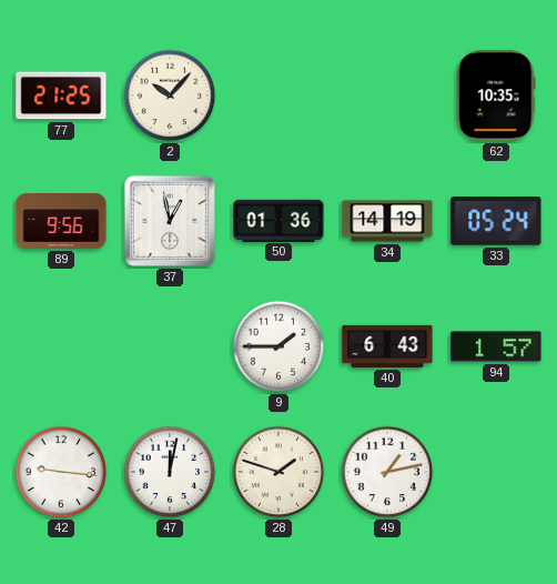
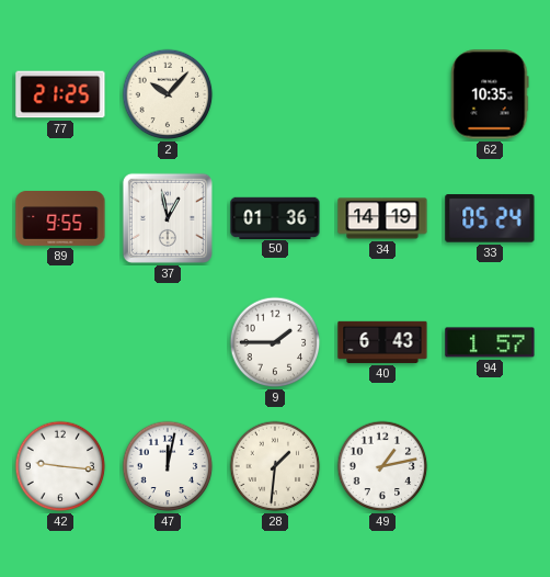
89: 9:56 -> 9:55 (60, 219)
28: 1:48 -> 1:31 (275, 466)
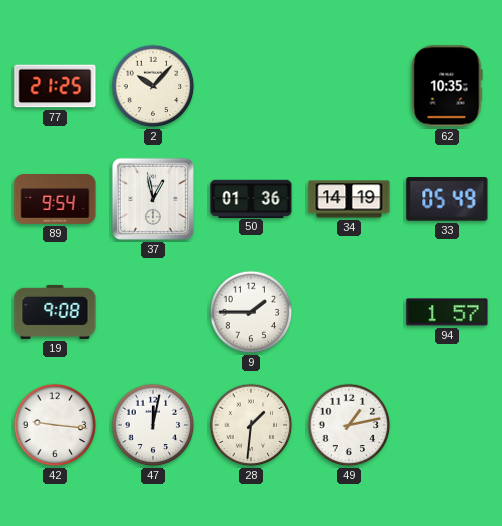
89: 9:55 -> 9:54 (55, 200)
33: 05:24 -> 05:49 (447, 199)
19: none -> 9:08 (55, 312)
40: 6:43 -> none (382, 342)
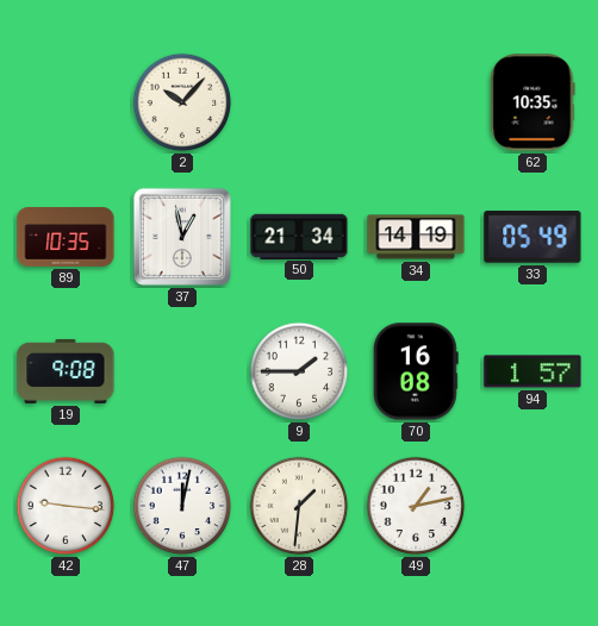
77: 21:25 -> none (55, 86)
89: 9:54 -> 10:35 (66, 238)
50: 01:36 -> 21:34 (299, 236)
70: none -> 16:08 (416, 371)
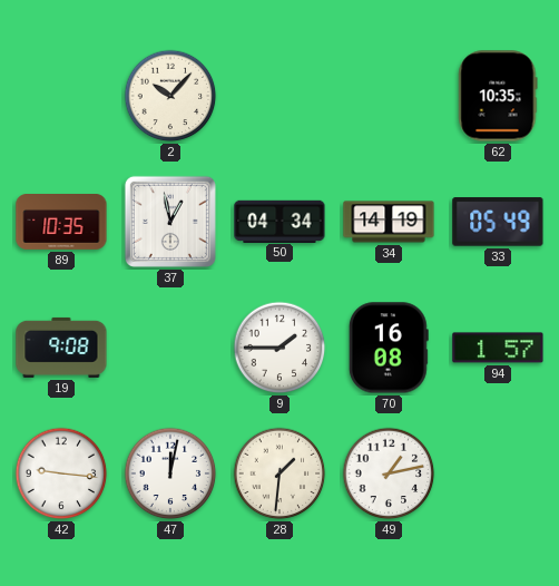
50: 21:34 -> 04:34 (279, 221)
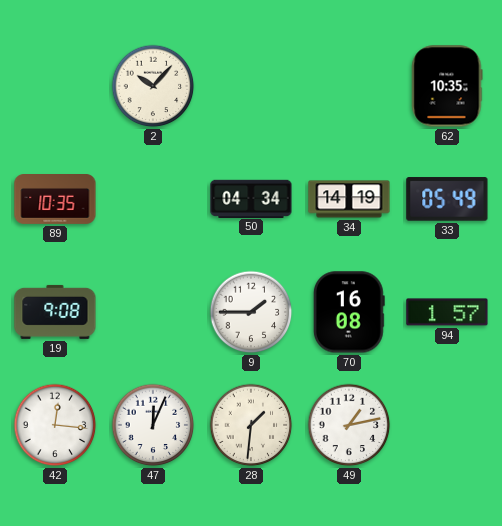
37: 12:58 -> none (170, 222)
42: 9:16 -> 12:16 (55, 425)
47: 12:02 -> 12:04 (153, 425)
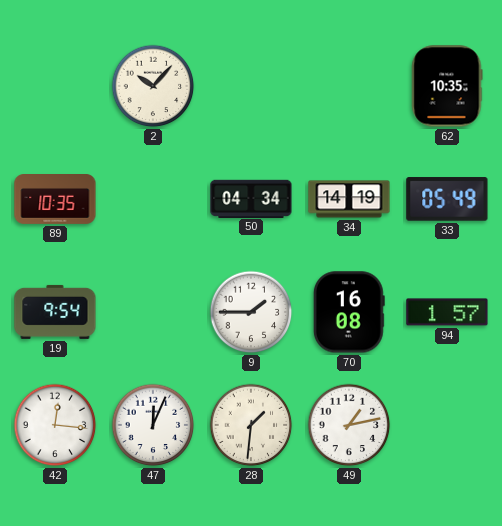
19: 9:08 -> 9:54 (55, 312)
